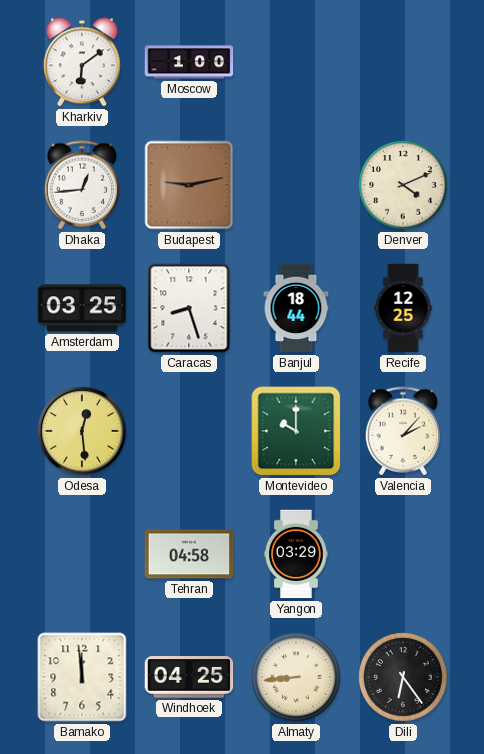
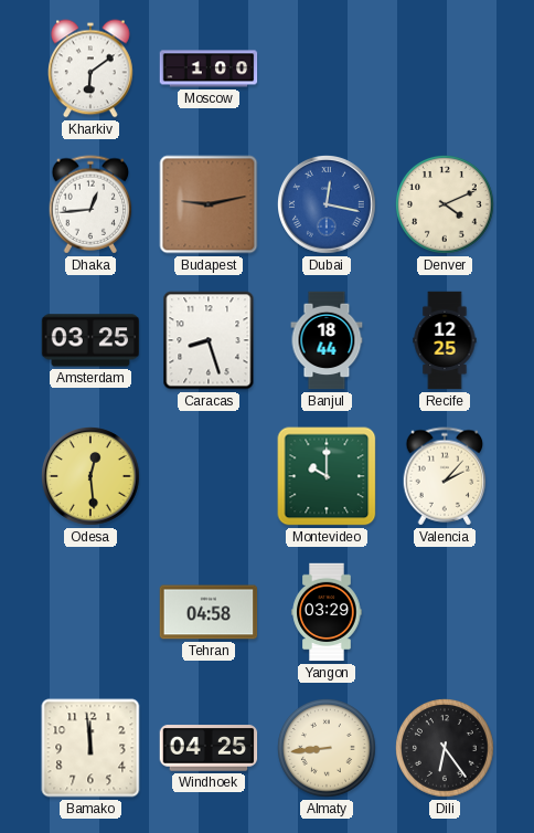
Dubai: none -> 12:17 (328, 205)
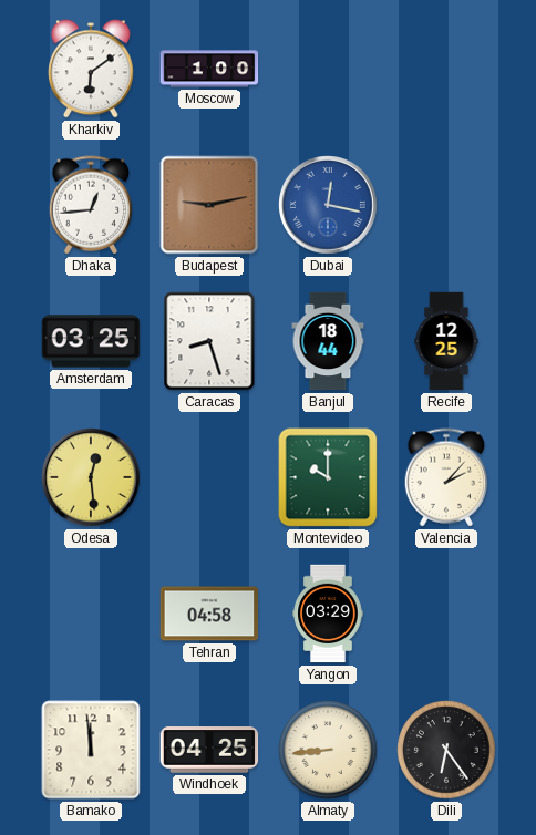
Denver: 4:11 -> none (446, 205)
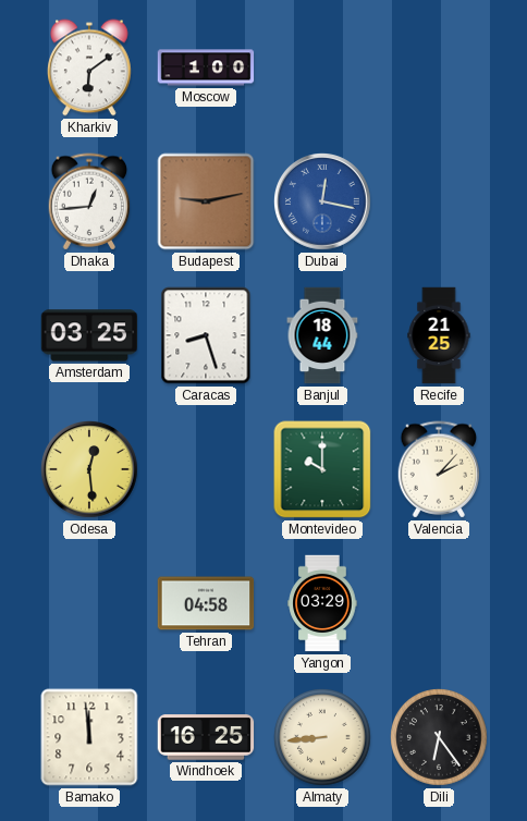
Recife: 12:25 -> 21:25 (439, 335)
Windhoek: 04:25 -> 16:25 (206, 737)
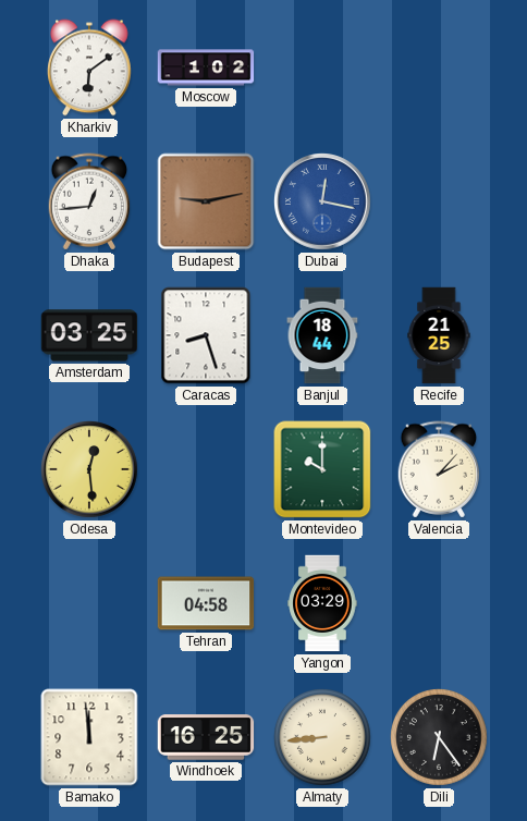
Moscow: 1:00 -> 1:02 (206, 68)
